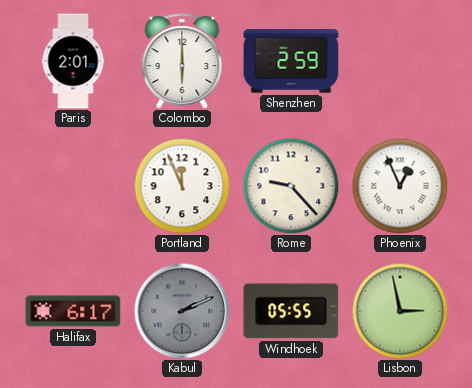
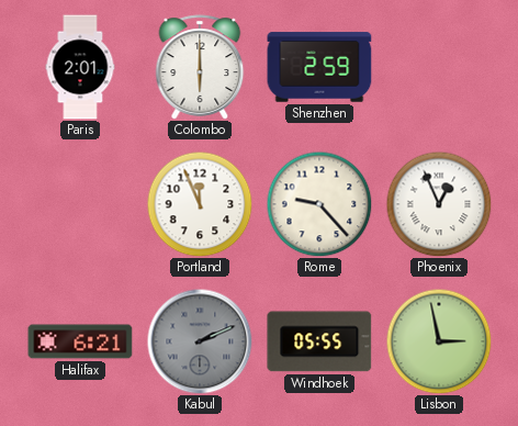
Halifax: 6:17 -> 6:21 (80, 341)
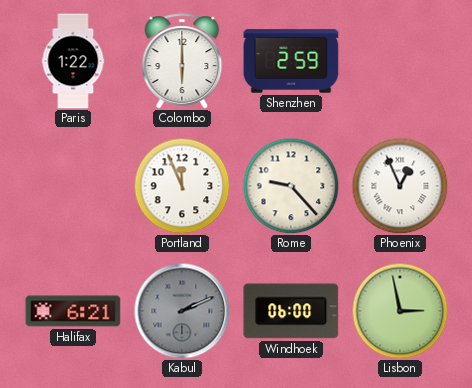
Paris: 2:01 -> 1:22 (73, 61)
Windhoek: 05:55 -> 06:00 (291, 311)
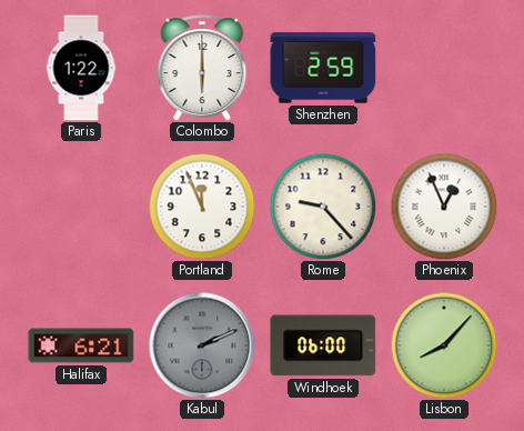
Lisbon: 2:58 -> 8:07 (444, 345)
